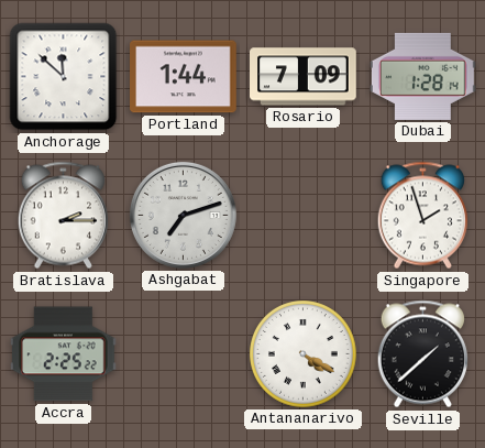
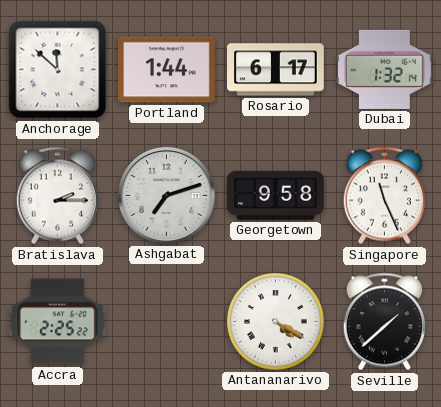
Rosario: 7:09 -> 6:17 (276, 70)
Dubai: 1:28 -> 1:32 (385, 69)
Georgetown: none -> 9:58 (276, 195)
Singapore: 1:57 -> 11:26 (384, 196)
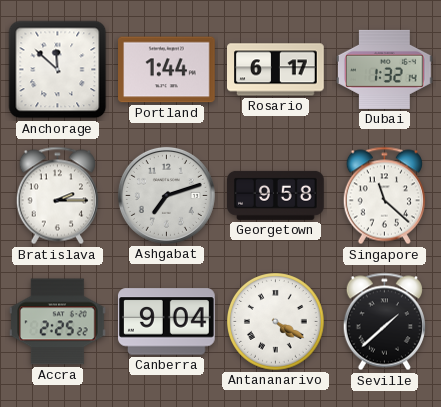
Singapore: 11:26 -> 11:22 (384, 196)
Canberra: none -> 9:04 (167, 322)
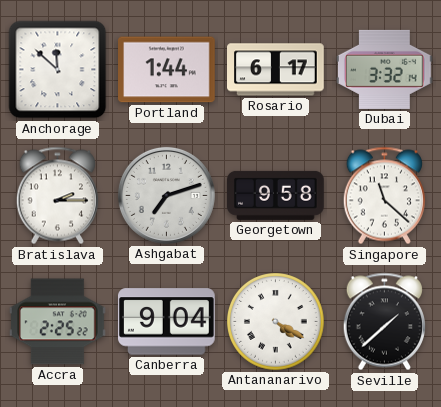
Dubai: 1:32 -> 3:32 (385, 69)
